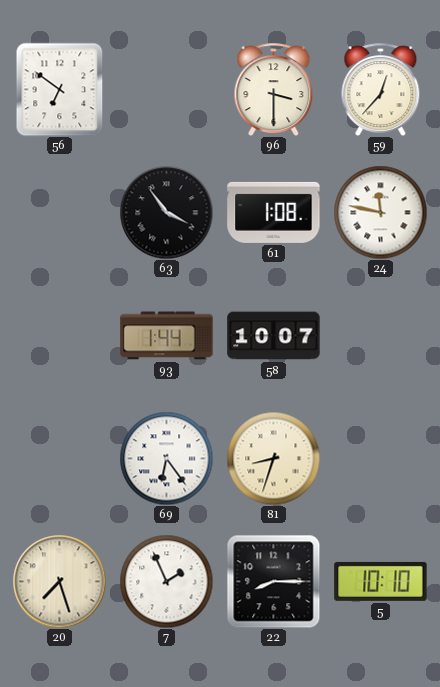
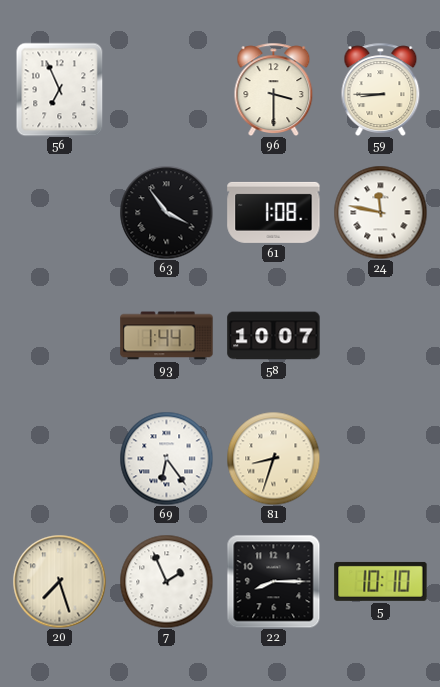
56: 6:51 -> 6:56 (60, 89)
59: 12:37 -> 8:45 (381, 89)
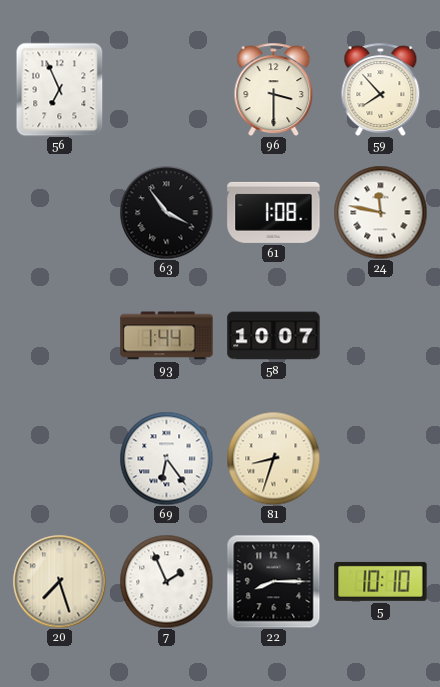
59: 8:45 -> 7:53 (381, 89)
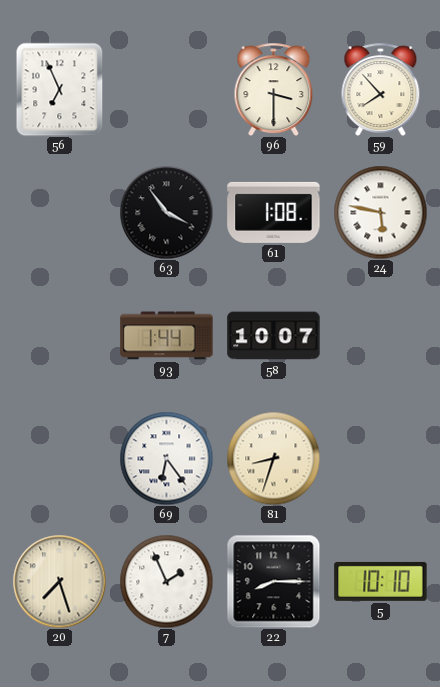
24: 11:47 -> 5:47 (380, 212)
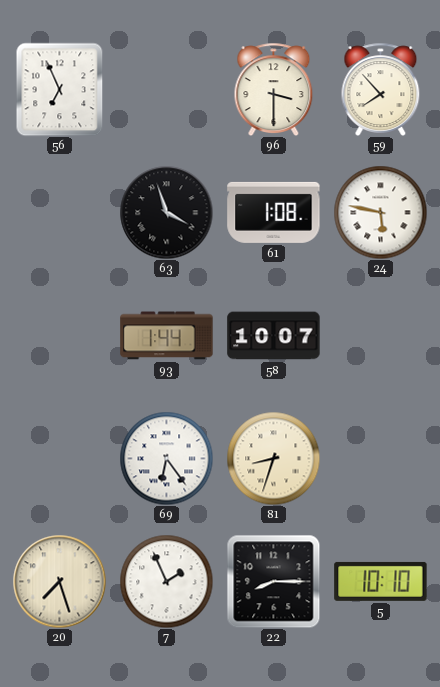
63: 3:54 -> 3:57 (166, 212)
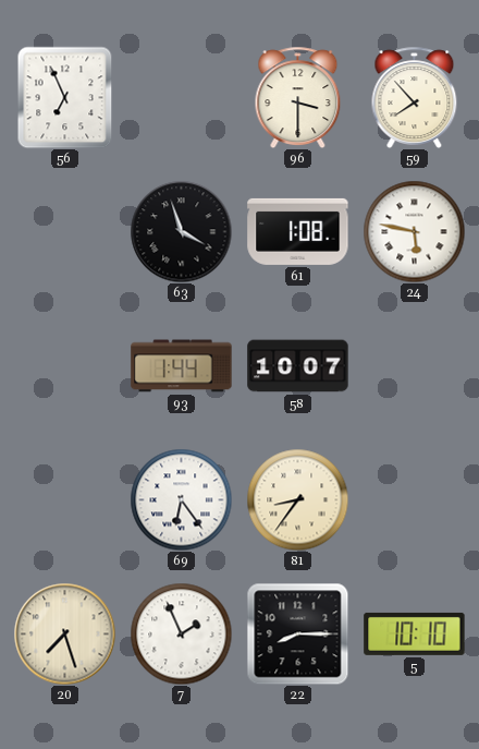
81: 8:33 -> 8:36 (297, 499)
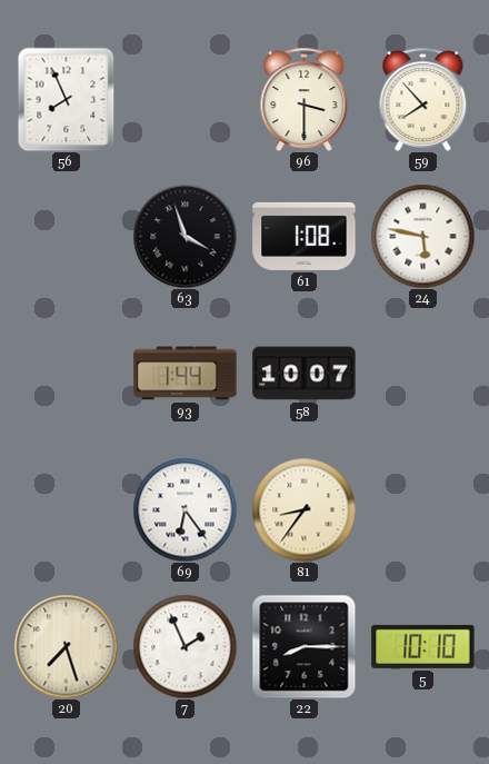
56: 6:56 -> 7:56 (67, 99)
